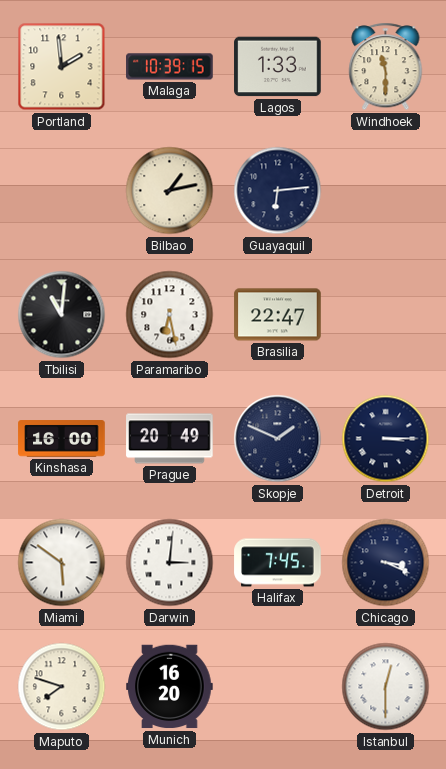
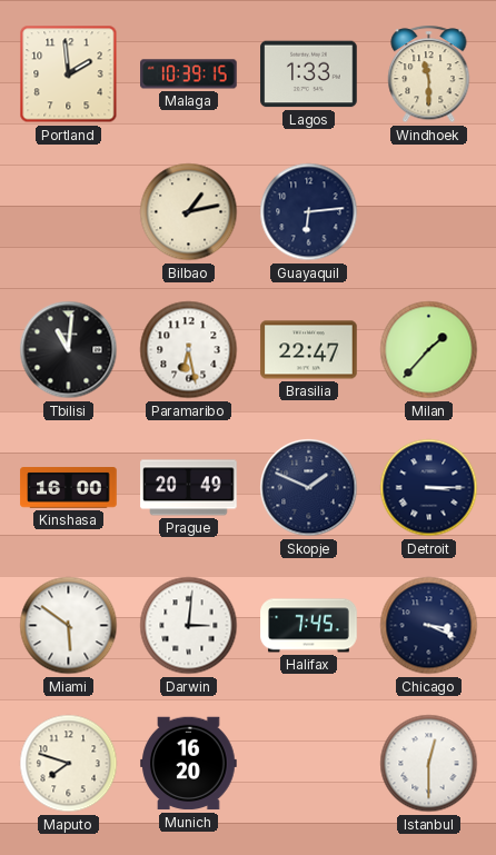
Milan: none -> 1:37 (429, 350)
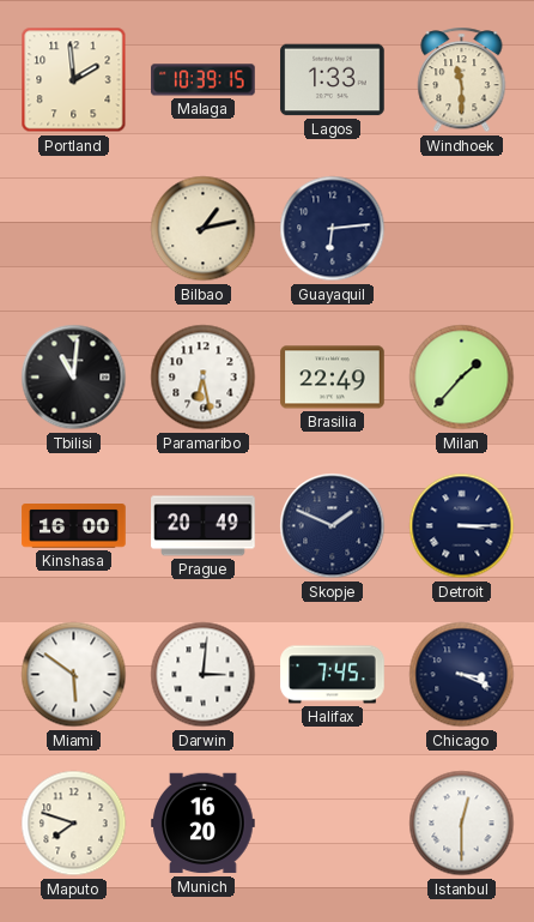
Brasilia: 22:47 -> 22:49 (333, 378)
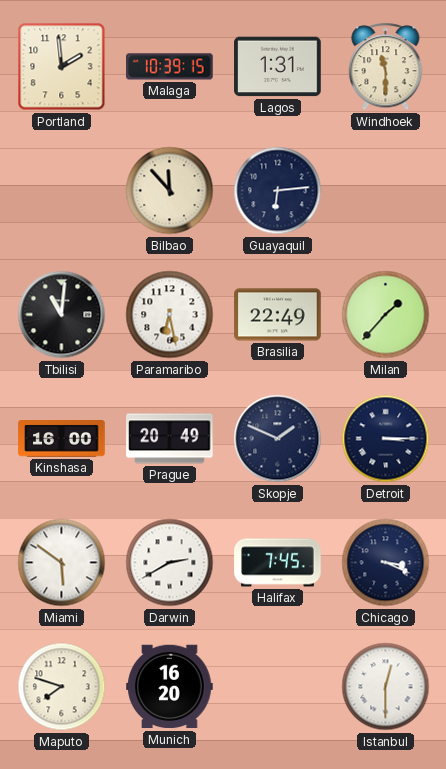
Lagos: 1:33 -> 1:31 (278, 67)
Bilbao: 1:13 -> 11:53 (170, 191)
Darwin: 3:01 -> 2:40 (170, 563)
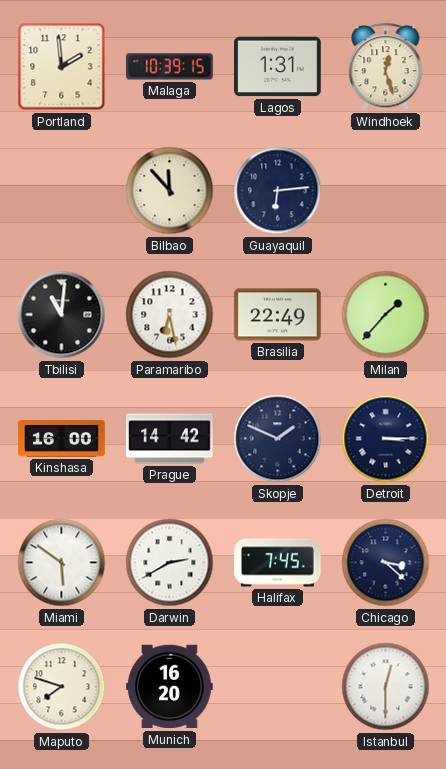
Windhoek: 11:30 -> 12:27 (386, 67)
Prague: 20:49 -> 14:42 (170, 439)
Chicago: 3:19 -> 3:22 (386, 563)
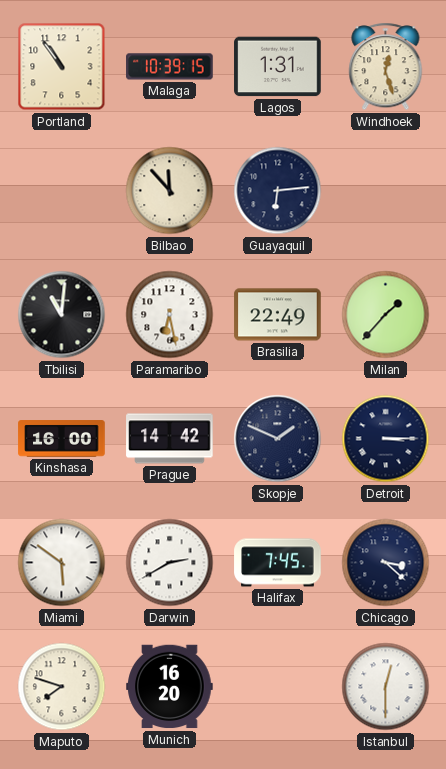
Portland: 1:59 -> 10:54 (62, 67)
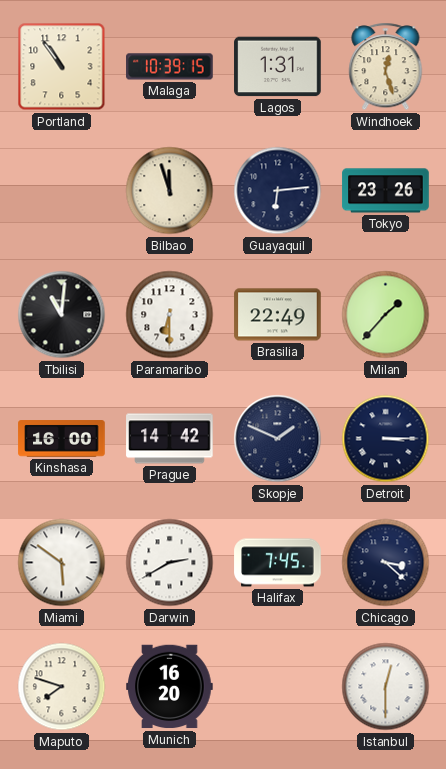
Bilbao: 11:53 -> 11:57 (170, 191)
Tokyo: none -> 23:26 (386, 191)
Paramaribo: 6:28 -> 6:30 (170, 315)
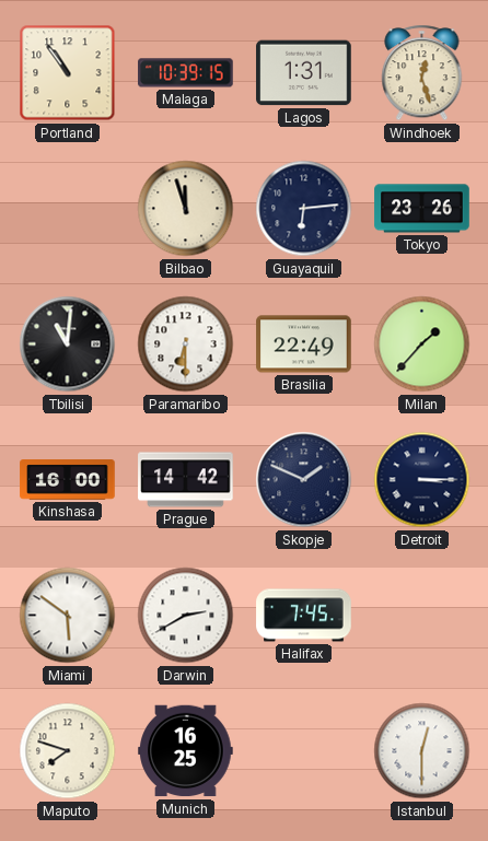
Chicago: 3:22 -> none (386, 563)
Munich: 16:20 -> 16:25 (186, 751)
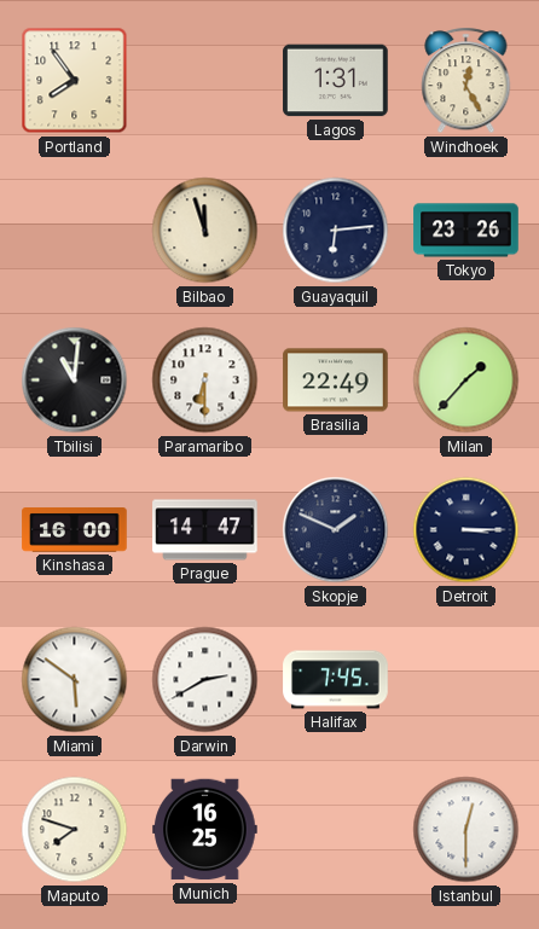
Portland: 10:54 -> 7:54 (75, 81)
Malaga: 10:39 -> none (186, 73)
Windhoek: 12:27 -> 12:25 (466, 81)
Prague: 14:42 -> 14:47 (205, 530)
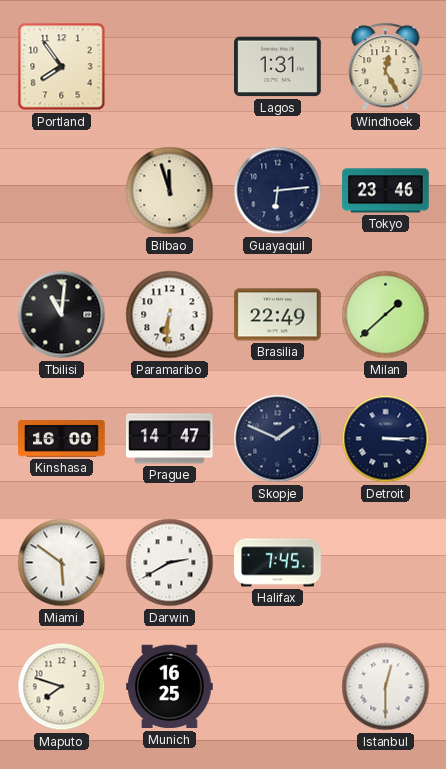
Tokyo: 23:26 -> 23:46 (386, 191)
Paramaribo: 6:30 -> 6:31 (170, 315)
Milan: 1:37 -> 1:38 (386, 315)
